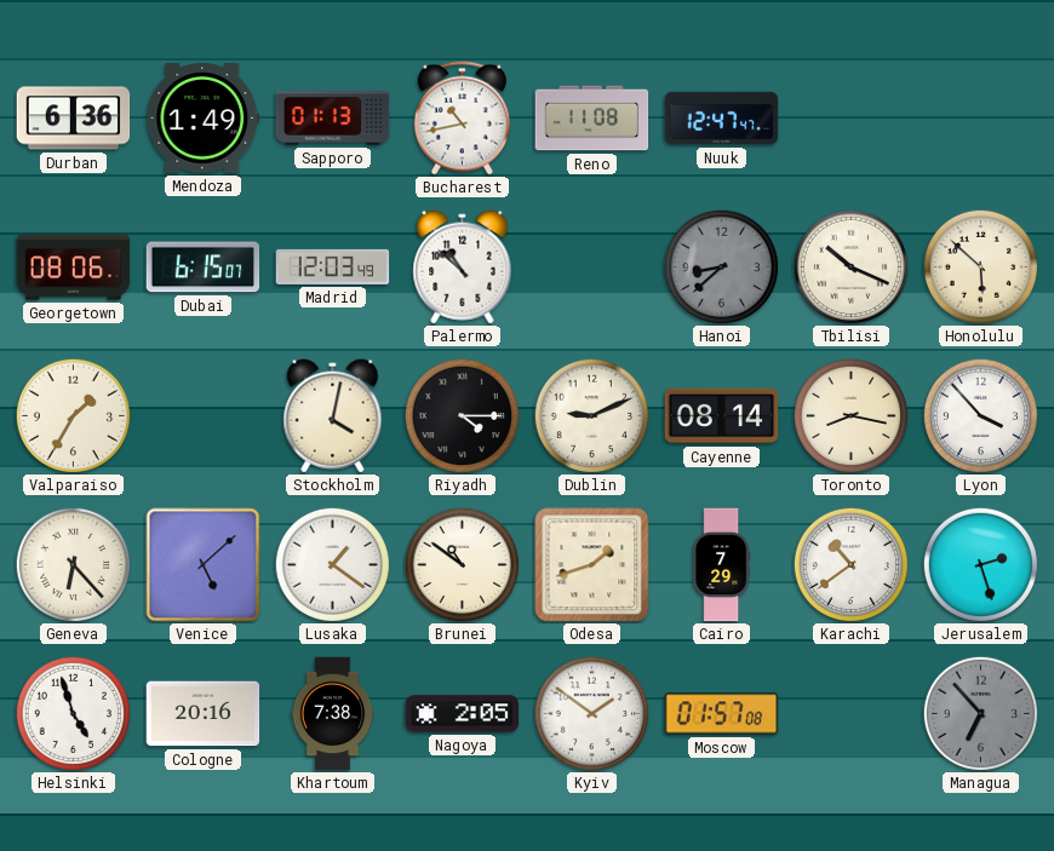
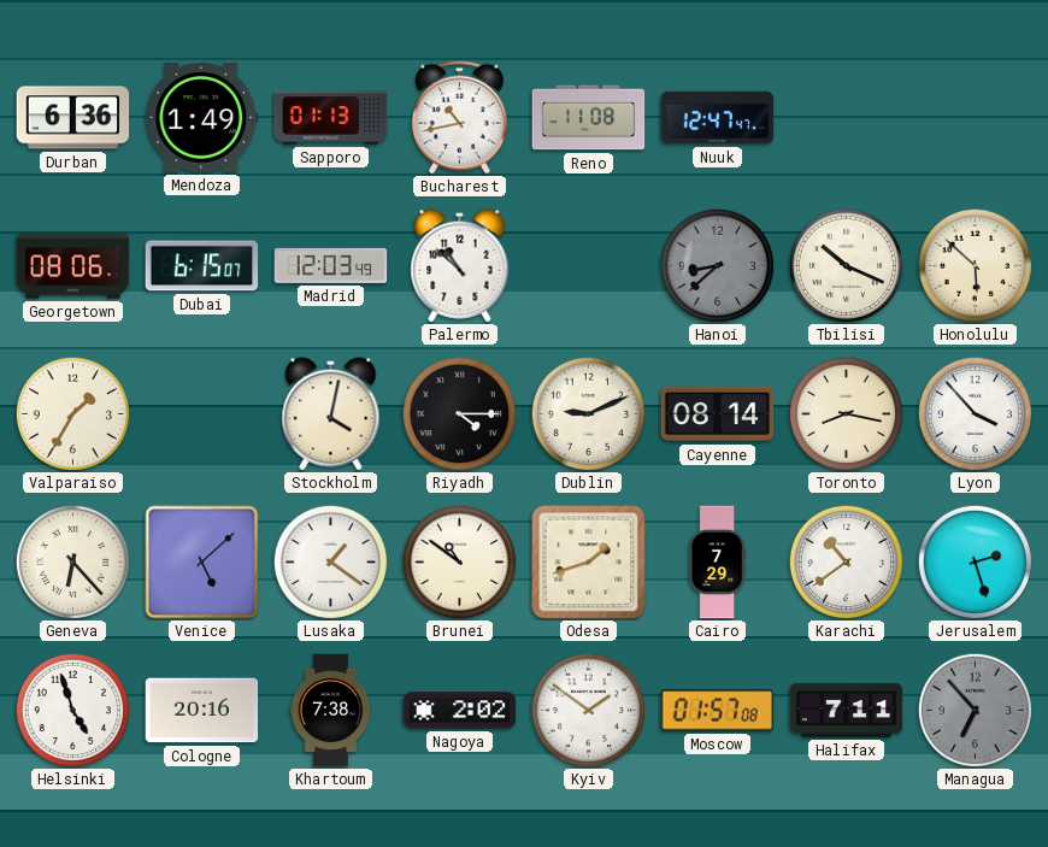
Nagoya: 2:05 -> 2:02 (460, 711)
Halifax: none -> 7:11 (847, 711)
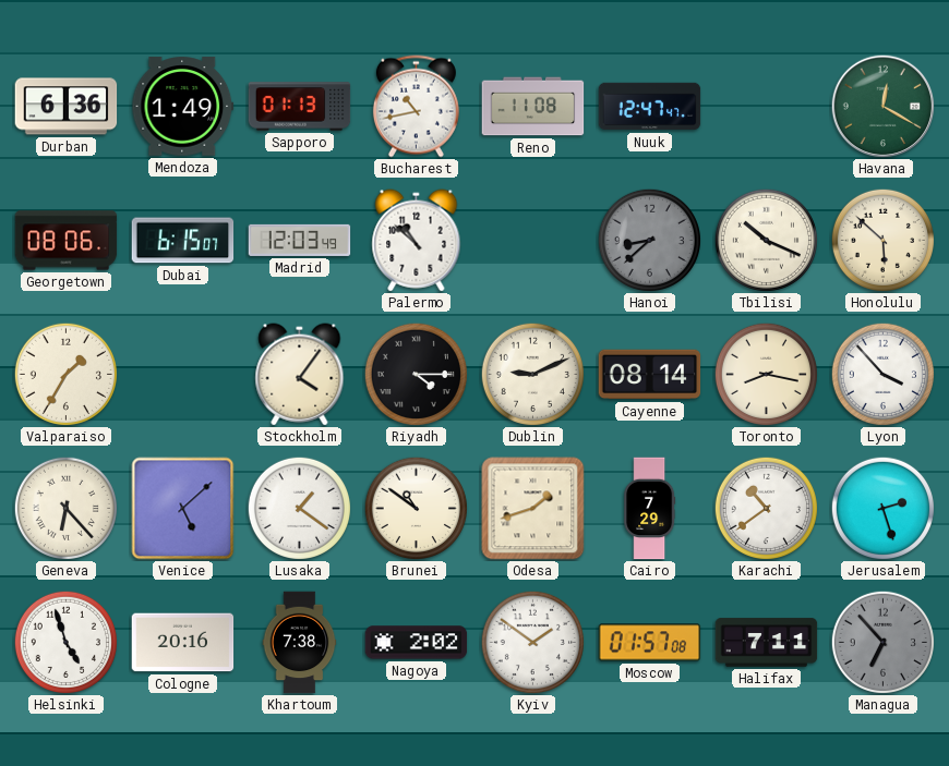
Havana: none -> 12:20 (882, 106)
Stockholm: 4:02 -> 4:06 (300, 375)
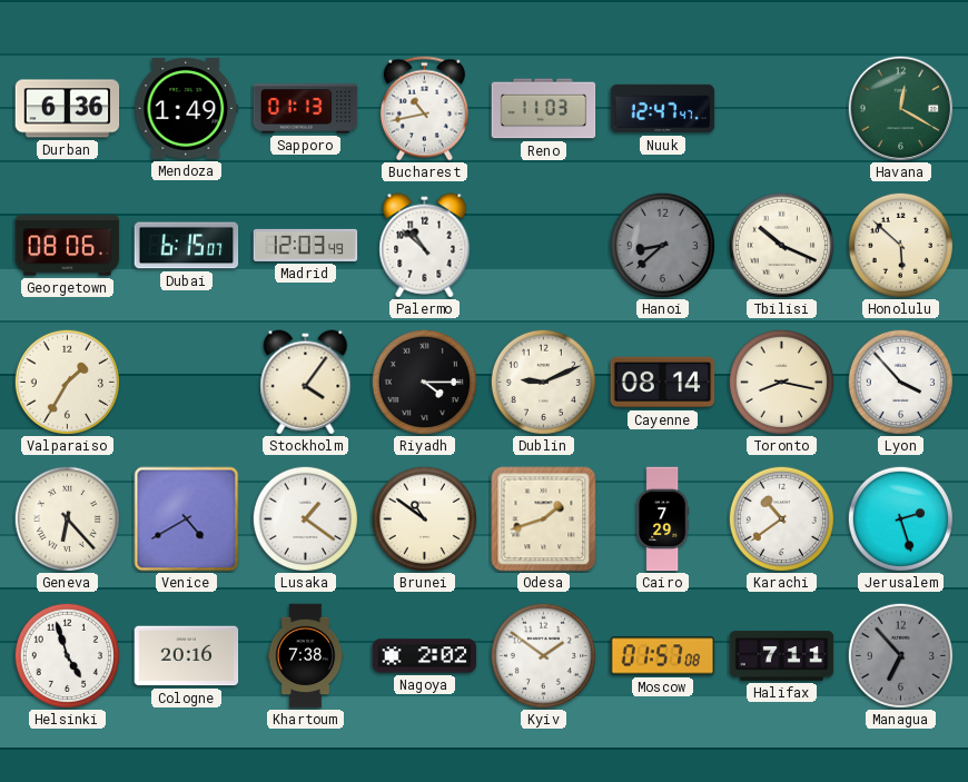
Reno: 11:08 -> 11:03 (544, 109)
Venice: 5:08 -> 4:40 (187, 519)
